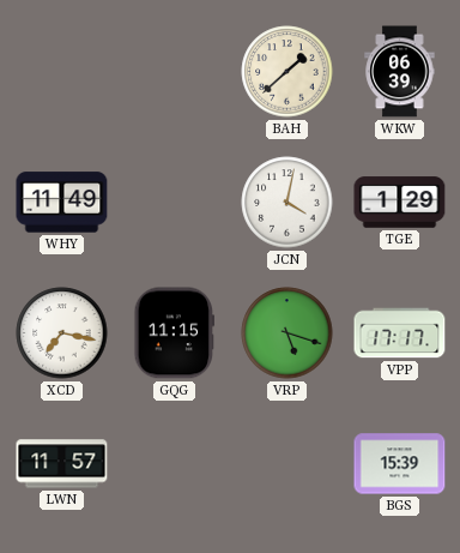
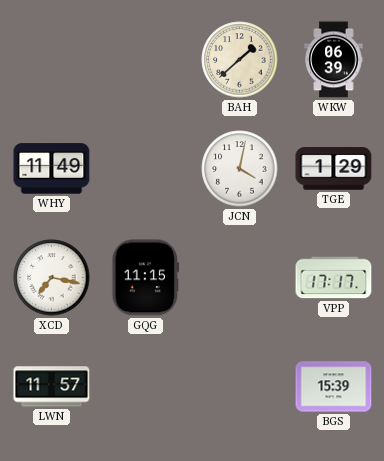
VRP: 5:18 -> none (287, 333)
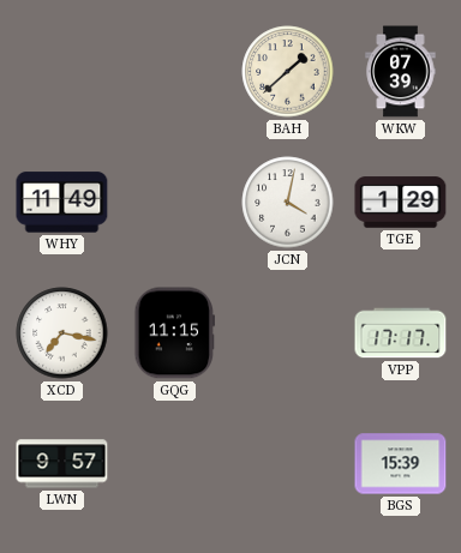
WKW: 06:39 -> 07:39 (401, 72)
LWN: 11:57 -> 9:57 (62, 464)
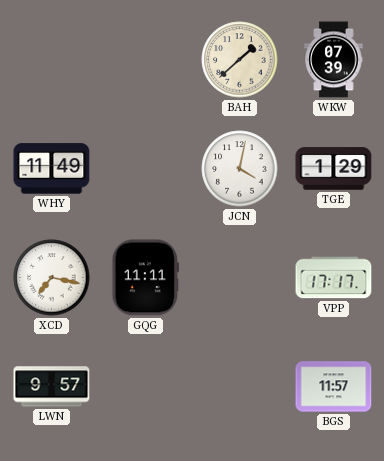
GQG: 11:15 -> 11:11 (145, 278)
BGS: 15:39 -> 11:57 (334, 387)
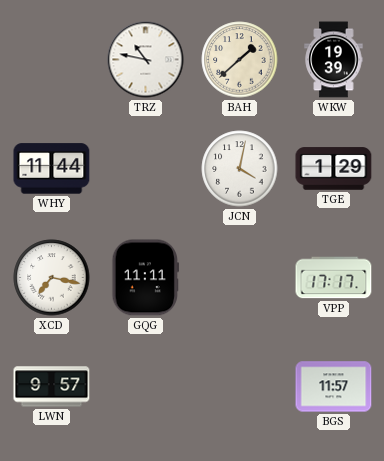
TRZ: none -> 10:47 (146, 60)
WKW: 07:39 -> 19:39 (334, 60)
WHY: 11:49 -> 11:44 (52, 169)
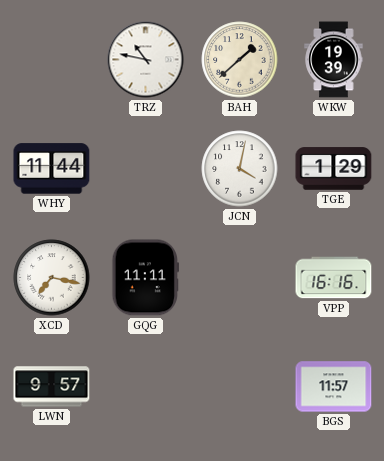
VPP: 17:17 -> 16:16 (334, 278)
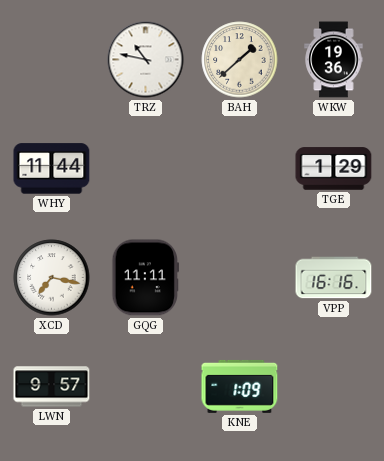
WKW: 19:39 -> 19:36 (334, 60)
JCN: 4:02 -> none (240, 169)
KNE: none -> 1:09 (240, 386)
BGS: 11:57 -> none (334, 387)
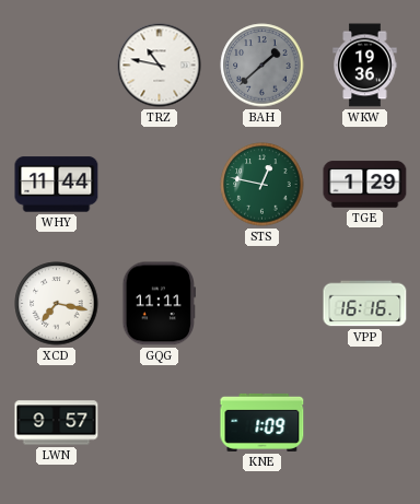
BAH dial: cream -> grey (262, 66)
STS: none -> 12:47 (262, 185)
